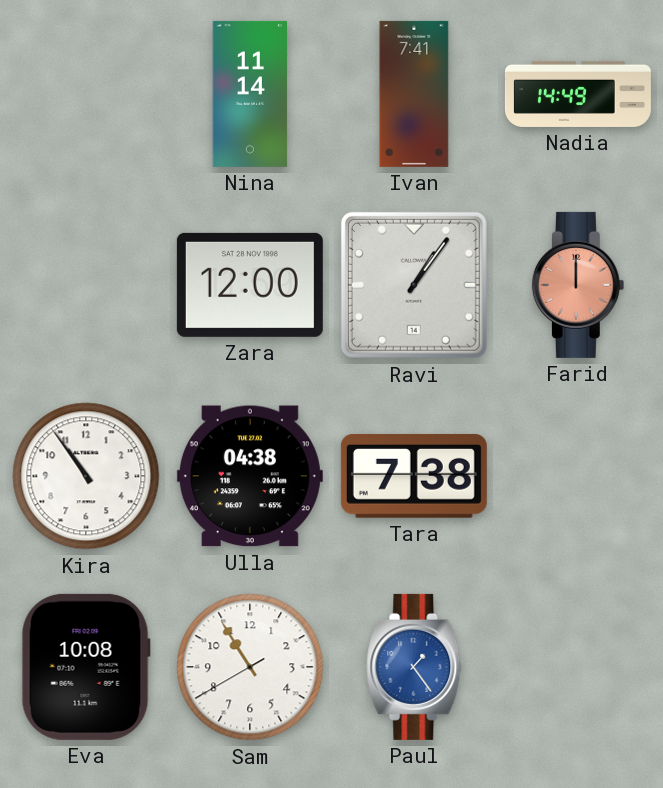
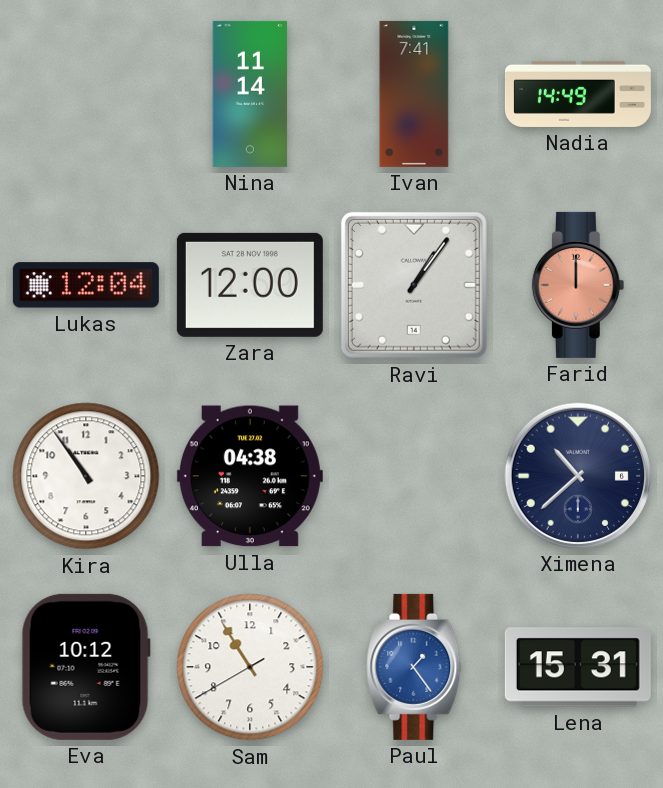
Lukas: none -> 12:04 (86, 285)
Tara: 7:38 -> none (414, 476)
Ximena: none -> 10:38 (577, 475)
Eva: 10:08 -> 10:12 (86, 667)
Lena: none -> 15:31 (578, 667)
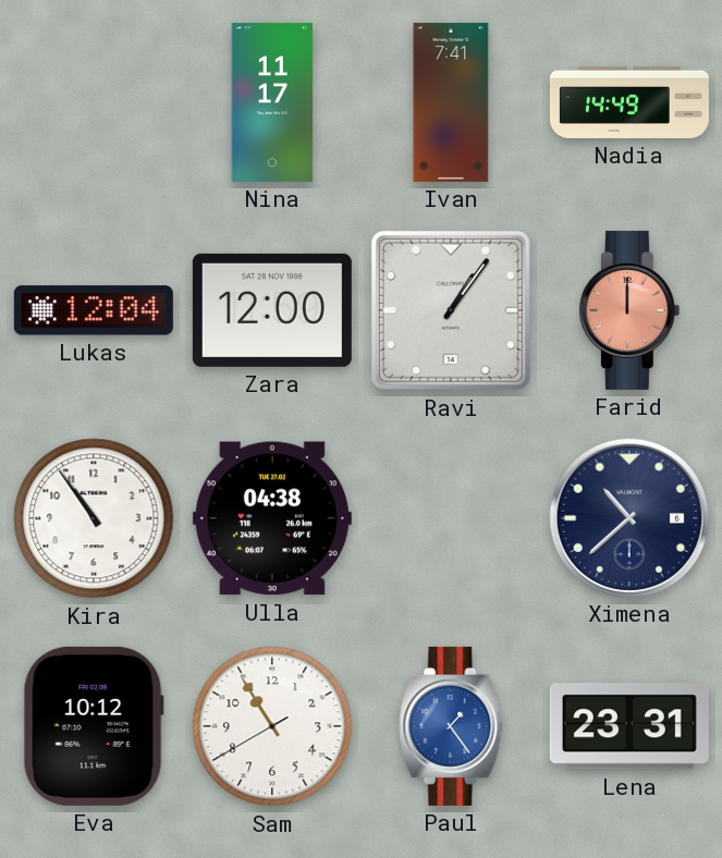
Nina: 11:14 -> 11:17 (272, 102)
Lena: 15:31 -> 23:31 (629, 726)
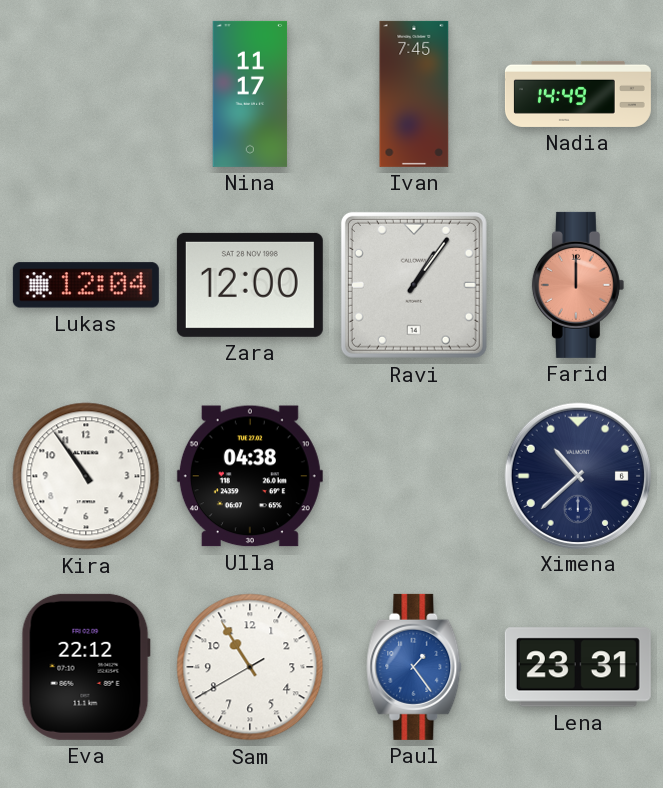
Ivan: 7:41 -> 7:45 (414, 94)
Eva: 10:12 -> 22:12 (86, 667)
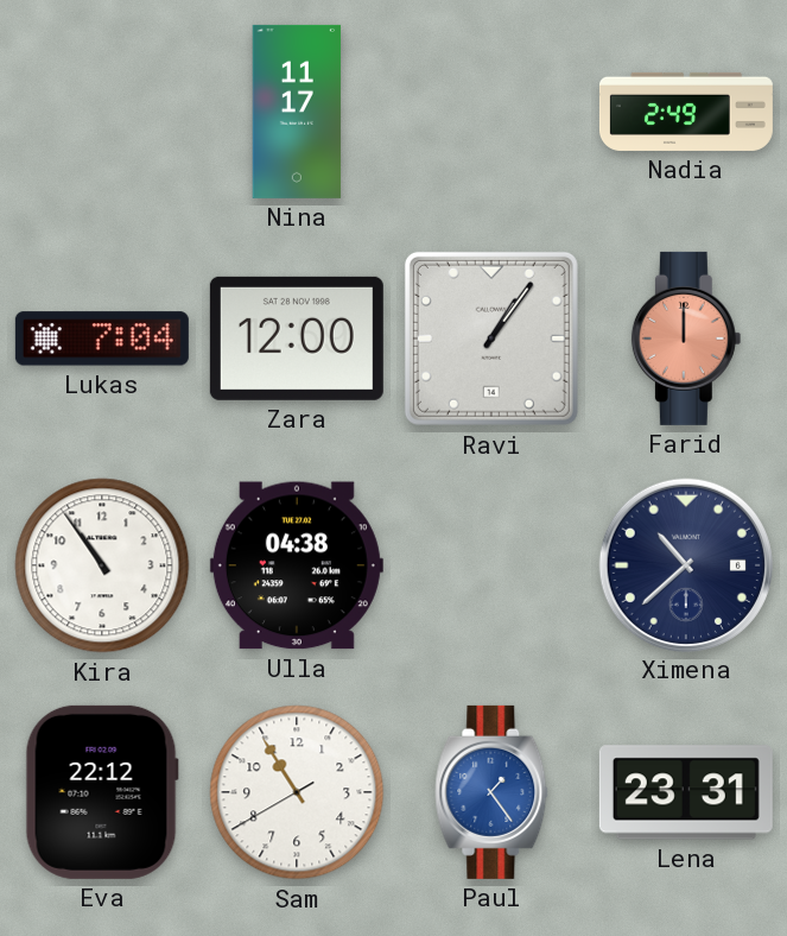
Ivan: 7:45 -> none (414, 94)
Nadia: 14:49 -> 2:49 (686, 112)
Lukas: 12:04 -> 7:04 (102, 339)
